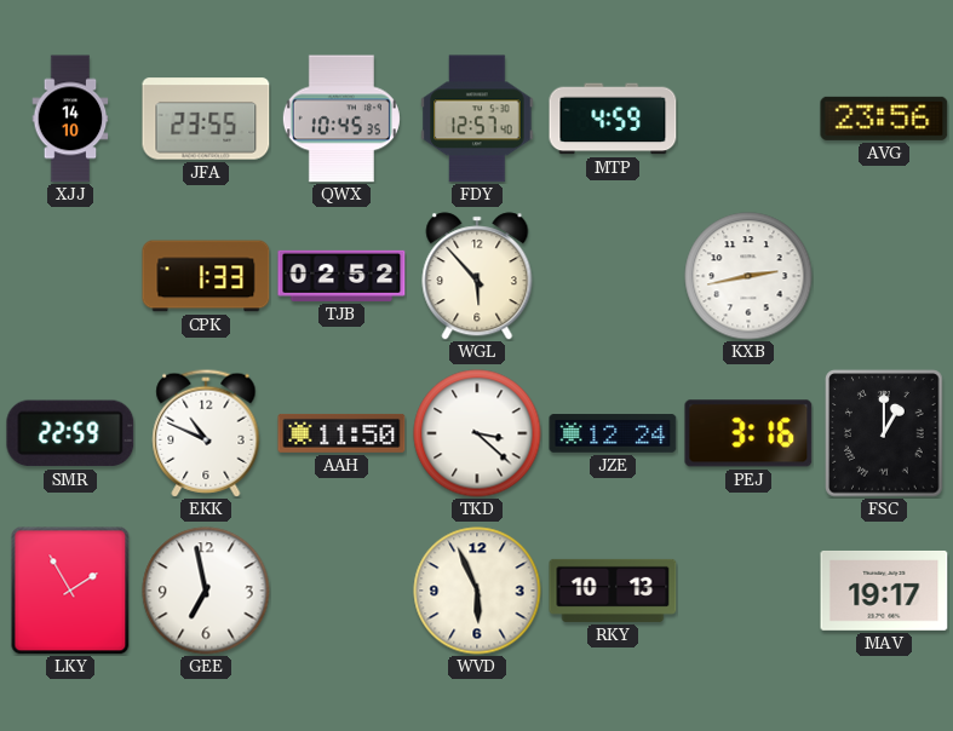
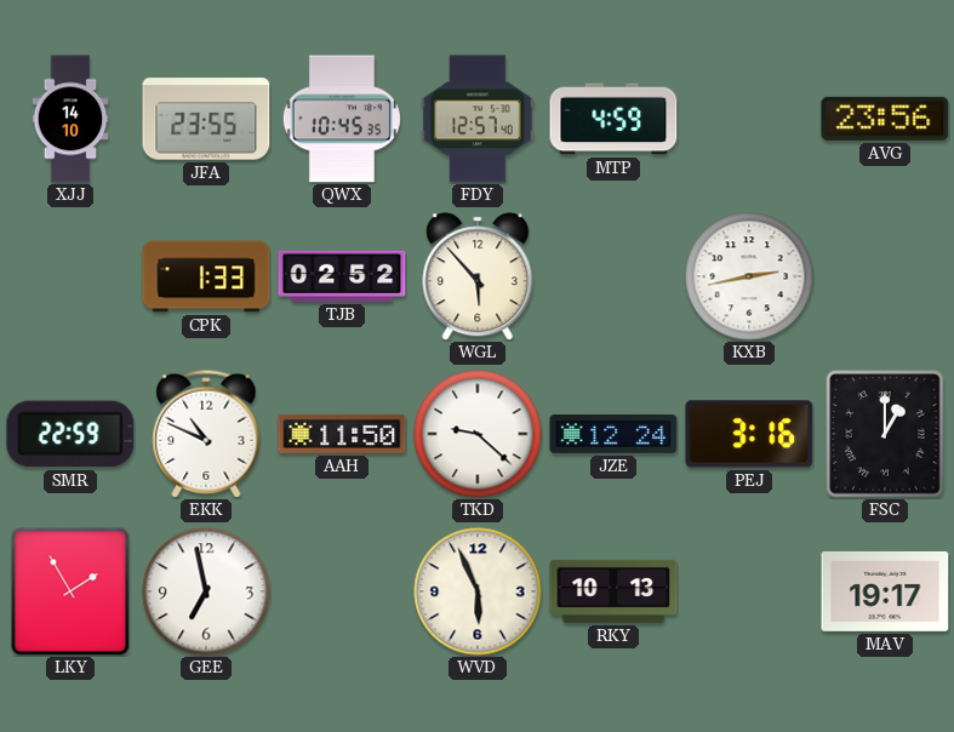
TKD: 3:22 -> 9:22 (478, 434)
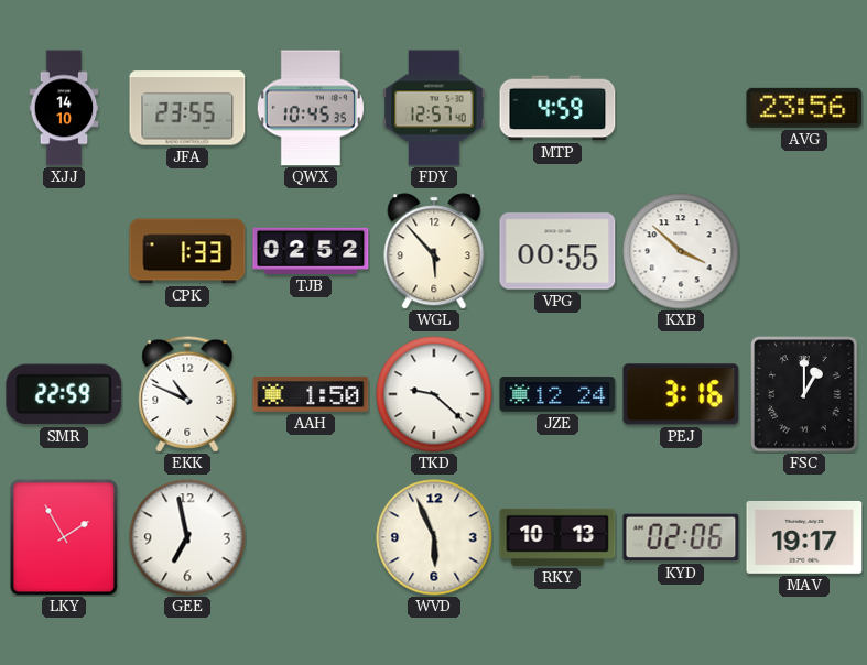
VPG: none -> 00:55 (557, 251)
KXB: 2:43 -> 3:52 (681, 251)
AAH: 11:50 -> 1:50 (311, 394)
KYD: none -> 02:06 (681, 537)
